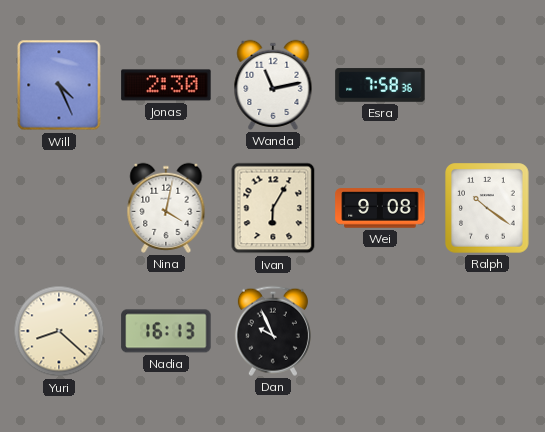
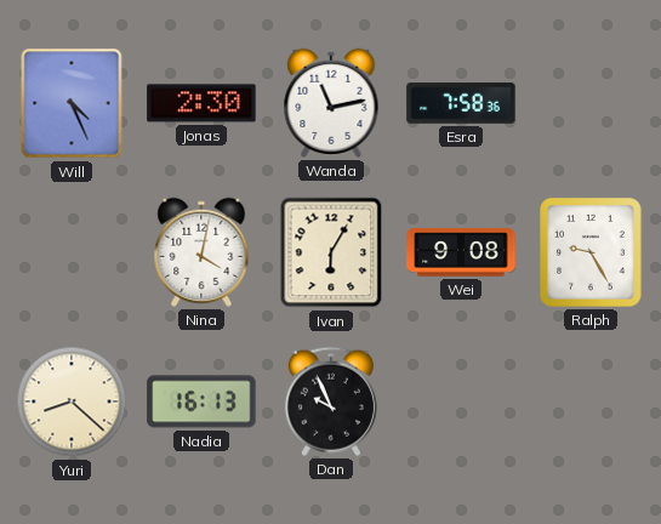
Ralph: 10:21 -> 9:25 (591, 252)
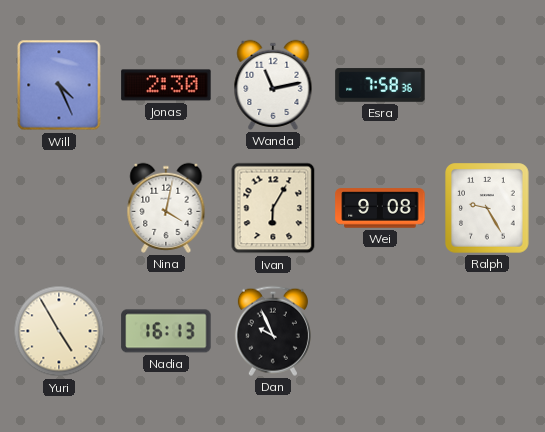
Yuri: 8:22 -> 4:55 (59, 331)
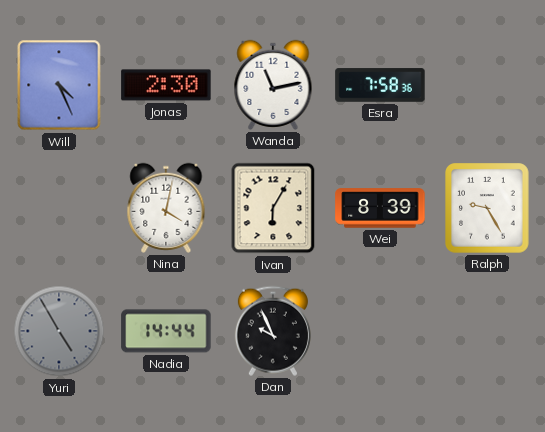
Wei: 9:08 -> 8:39 (380, 208)
Yuri dial: cream -> grey (59, 331)
Nadia: 16:13 -> 14:44 (166, 331)
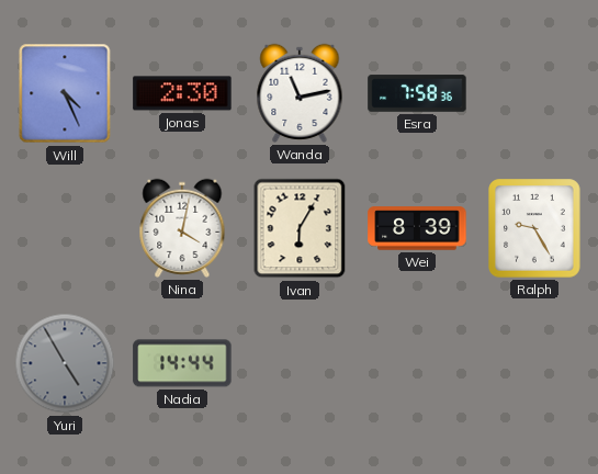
Dan: 9:56 -> none (273, 331)
